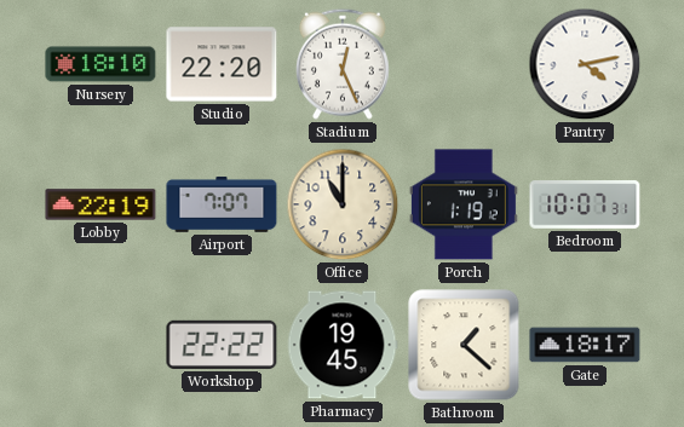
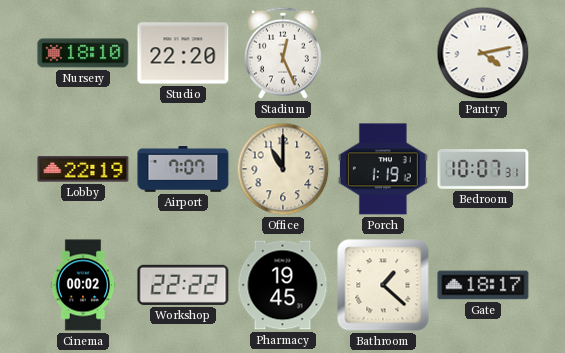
Cinema: none -> 00:02 (83, 285)
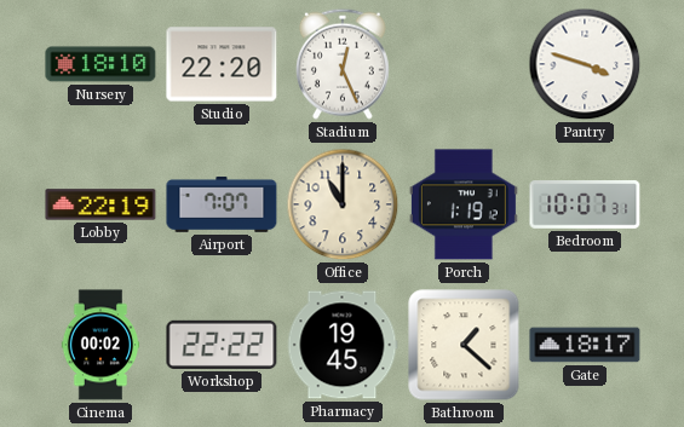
Pantry: 4:13 -> 3:48 (585, 64)
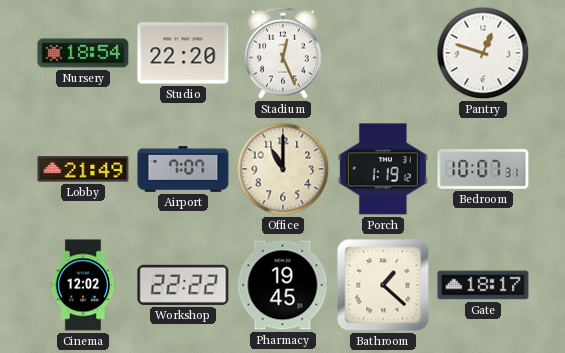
Nursery: 18:10 -> 18:54 (83, 53)
Pantry: 3:48 -> 12:48 (483, 53)
Lobby: 22:19 -> 21:49 (83, 169)
Cinema: 00:02 -> 12:02 (83, 285)
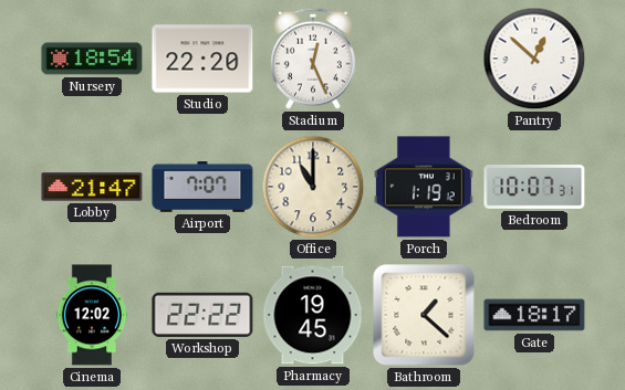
Pantry: 12:48 -> 12:52 (534, 59)
Lobby: 21:49 -> 21:47 (92, 187)
